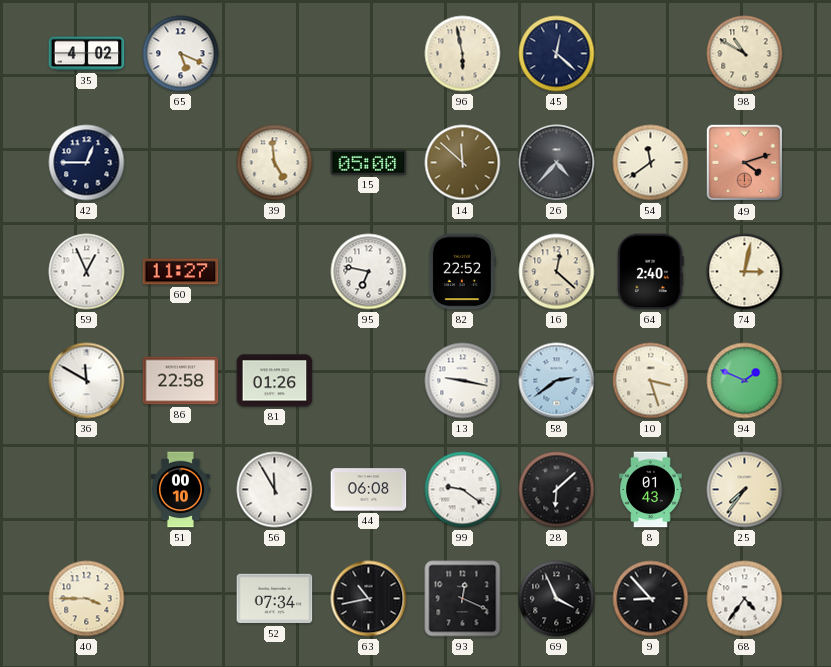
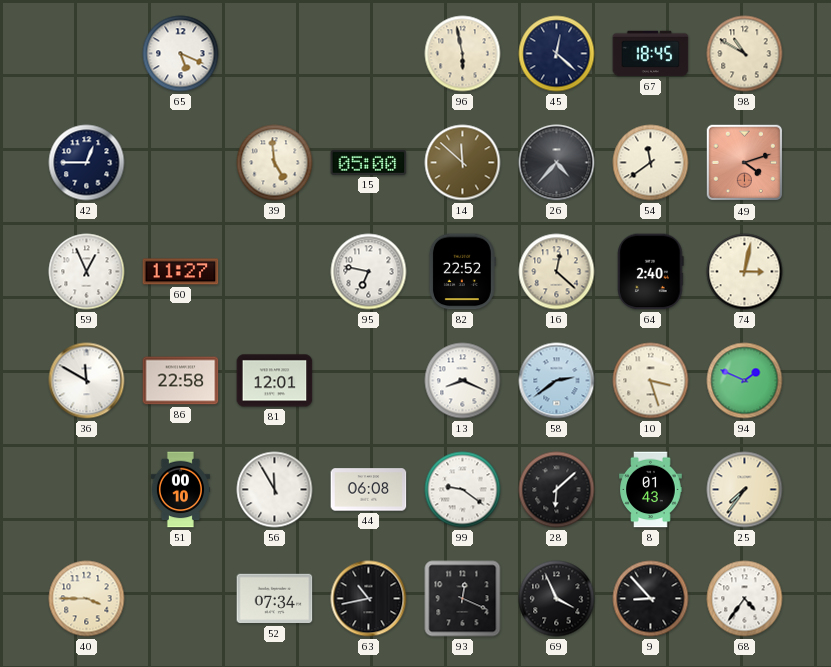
35: 4:02 -> none (87, 54)
67: none -> 18:45 (651, 54)
81: 01:26 -> 12:01 (275, 381)
13: 9:17 -> 8:19 (463, 381)
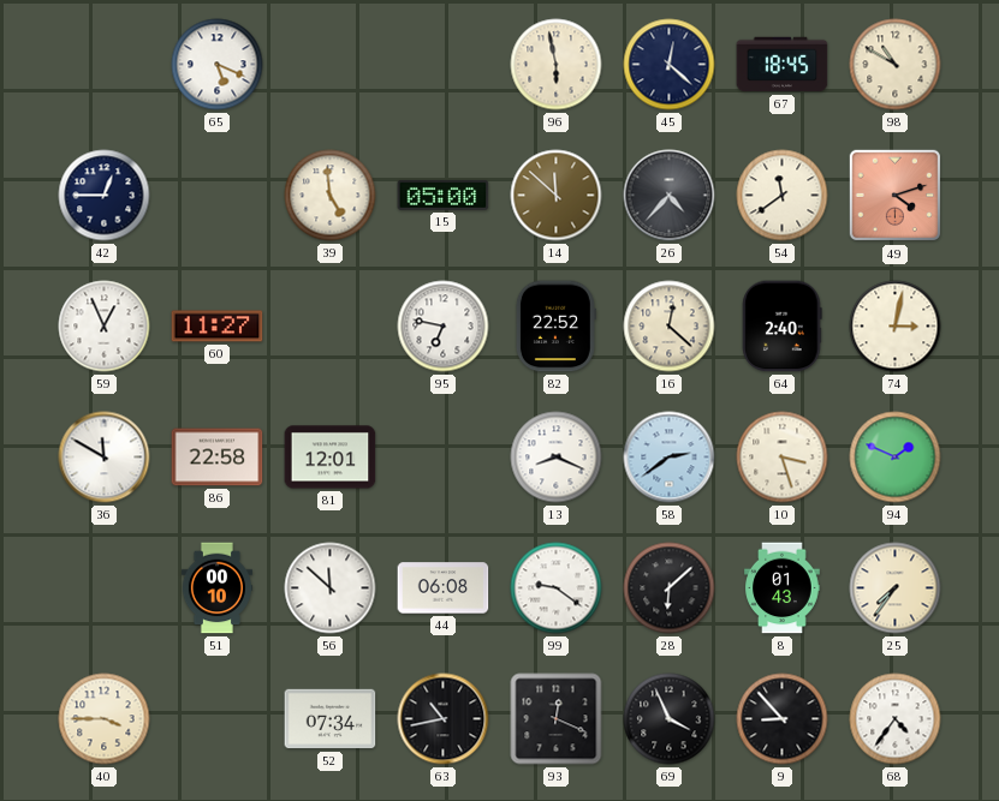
56: 11:55 -> 11:52 (331, 588)
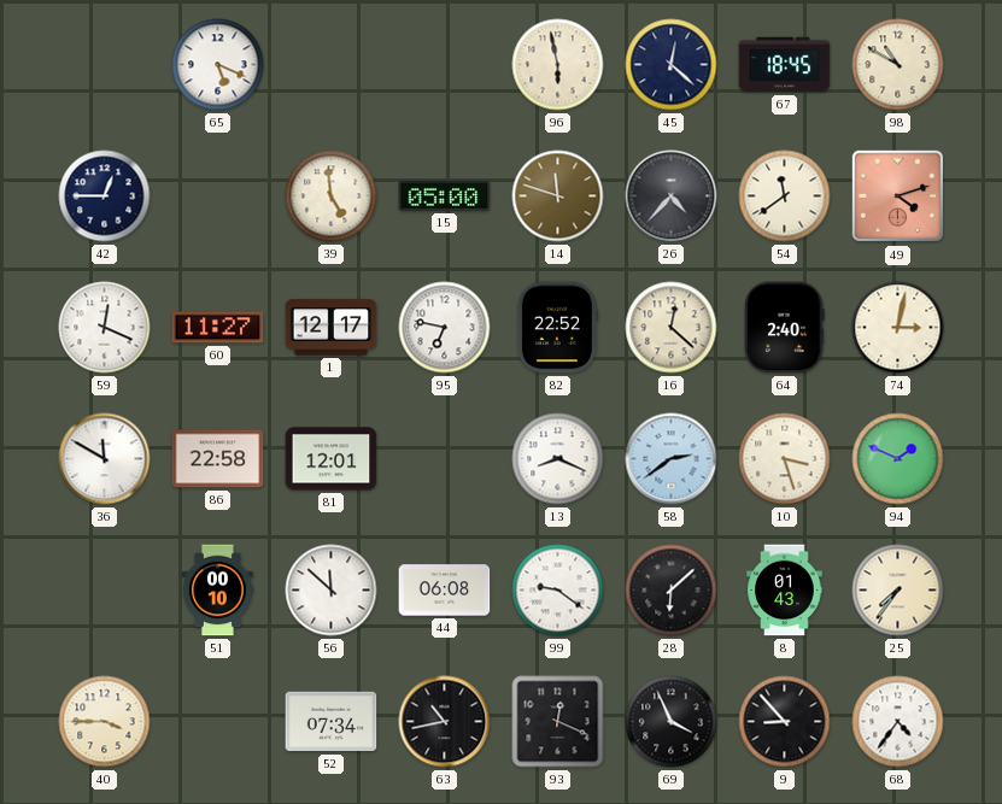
14: 11:52 -> 11:48 (558, 196)
59: 12:56 -> 12:19 (105, 328)
1: none -> 12:17 (332, 328)
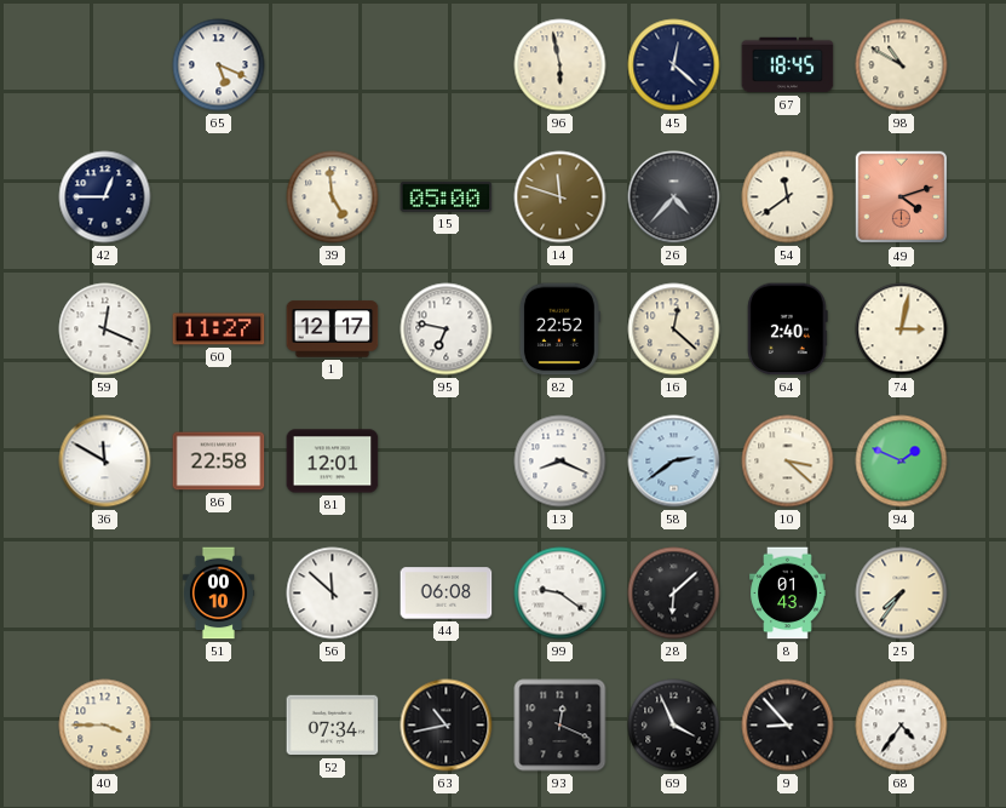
10: 3:27 -> 3:22 (788, 462)
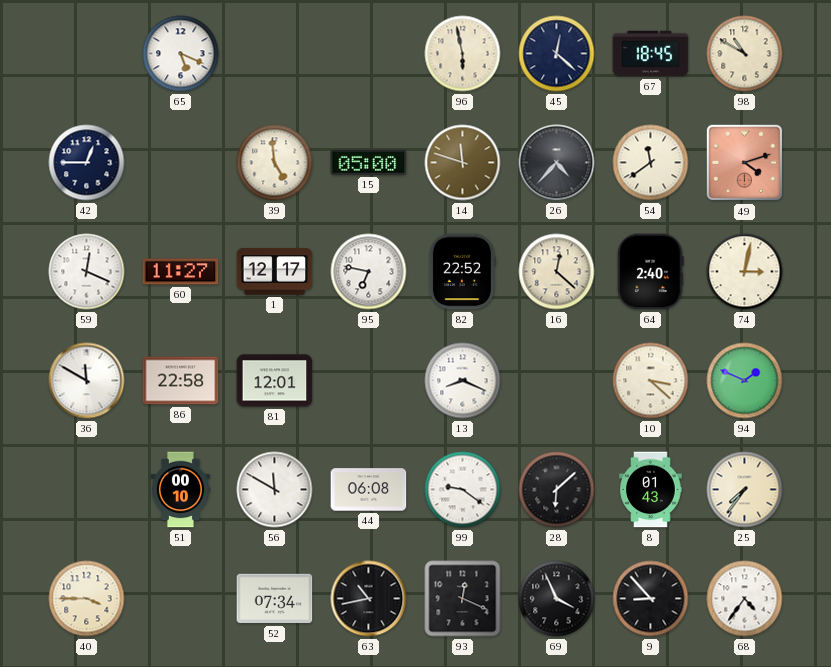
58: 2:39 -> none (674, 462)
56: 11:52 -> 11:50 (275, 490)
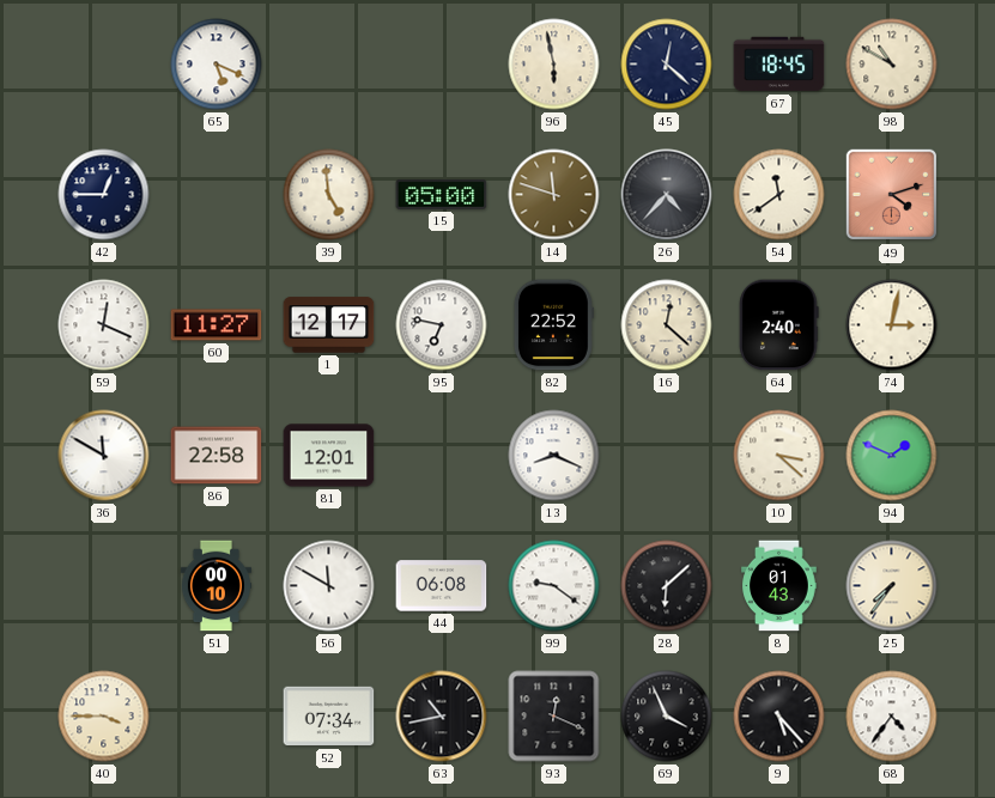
9: 8:53 -> 5:23 (779, 717)
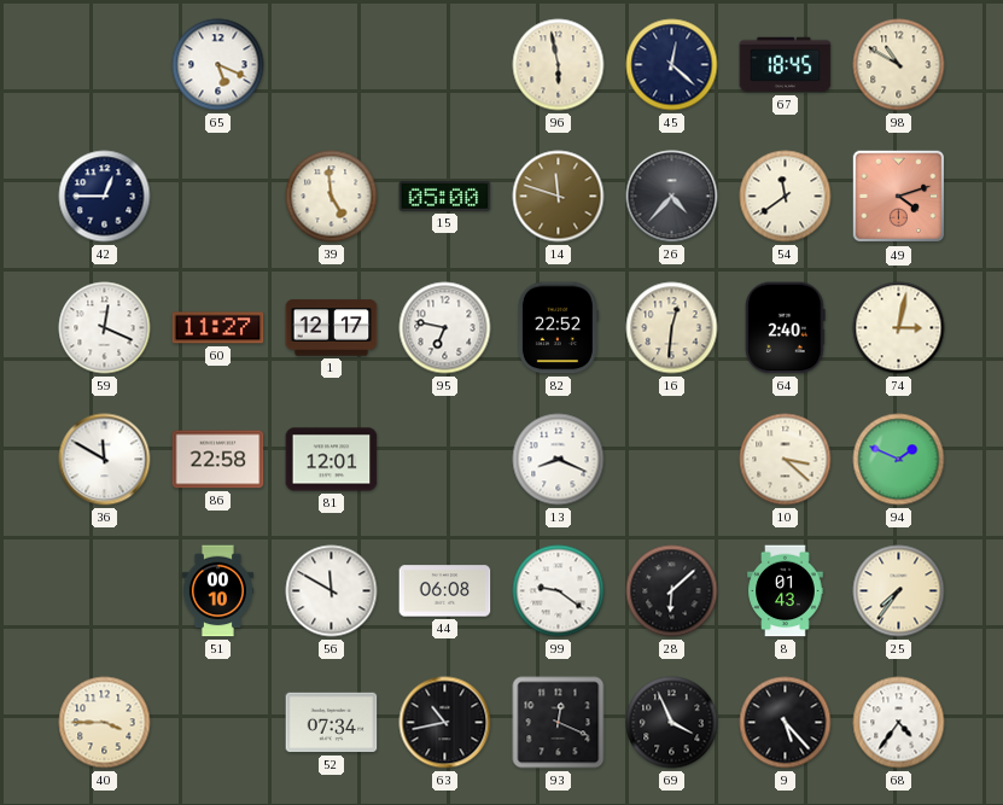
16: 12:22 -> 12:31 (672, 328)
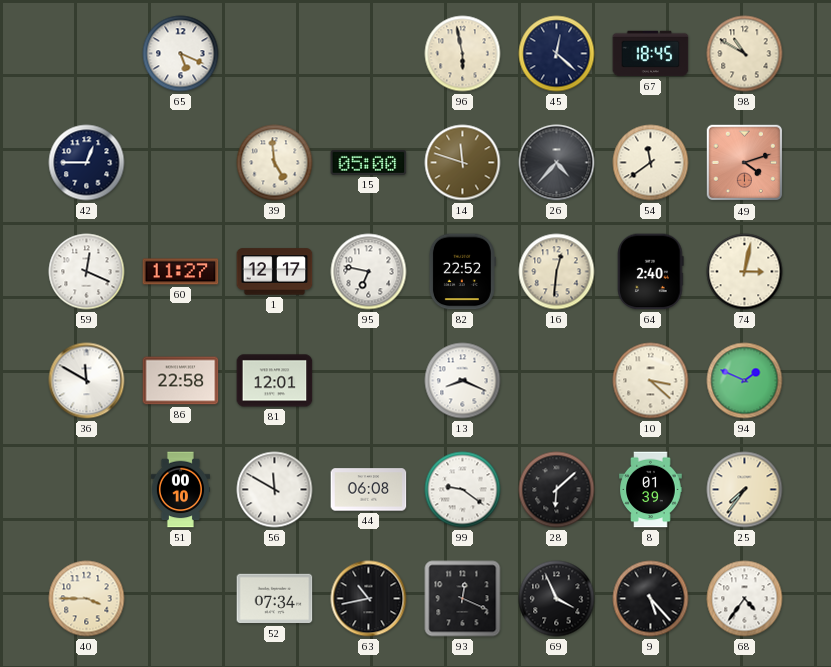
8: 01:43 -> 01:39 (651, 490)
